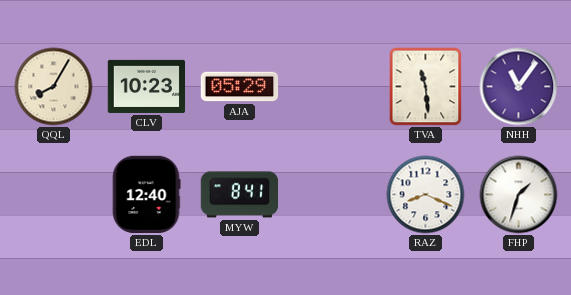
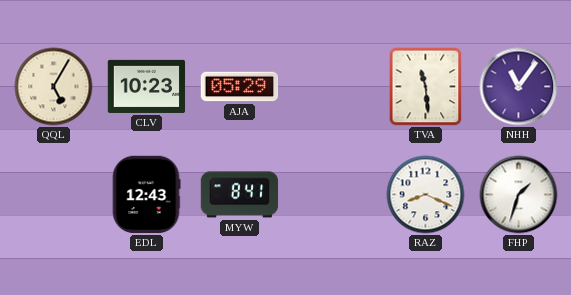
QQL: 8:05 -> 5:05 (54, 87)
EDL: 12:40 -> 12:43 (146, 195)
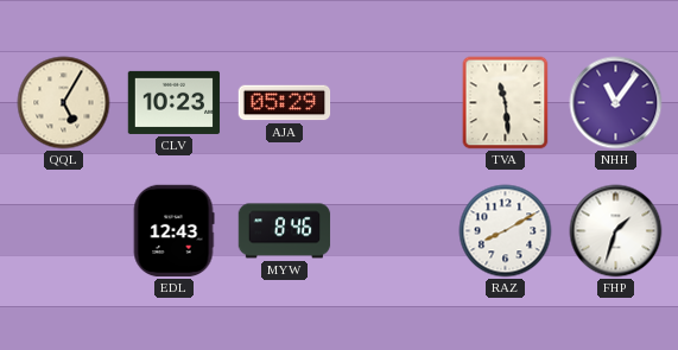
MYW: 8:41 -> 8:46 (285, 231)
RAZ: 8:19 -> 8:10 (506, 231)
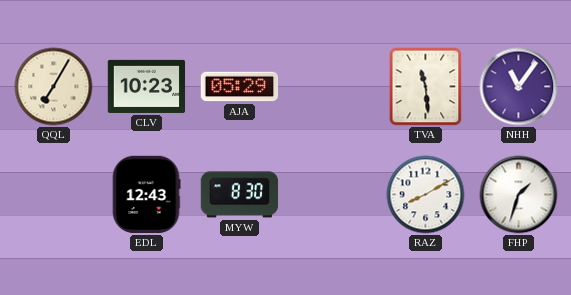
QQL: 5:05 -> 7:05 (54, 87)
MYW: 8:46 -> 8:30 (240, 195)
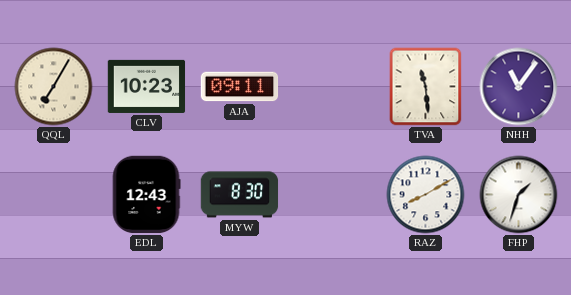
AJA: 05:29 -> 09:11 (240, 87)
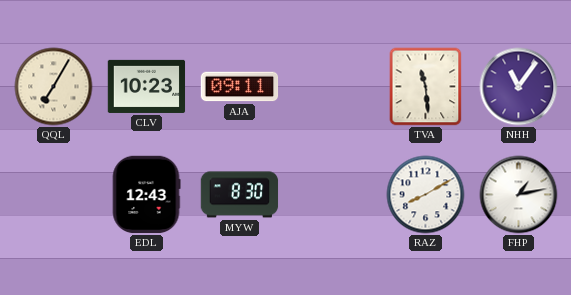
FHP: 1:33 -> 1:13 (519, 195)
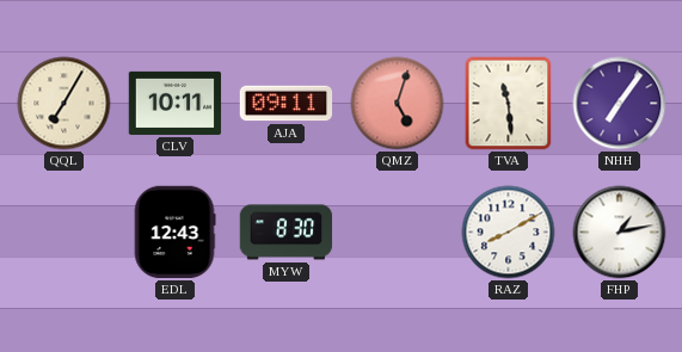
CLV: 10:23 -> 10:11 (176, 103)
QMZ: none -> 5:03 (398, 104)
NHH: 11:06 -> 7:06 (620, 104)
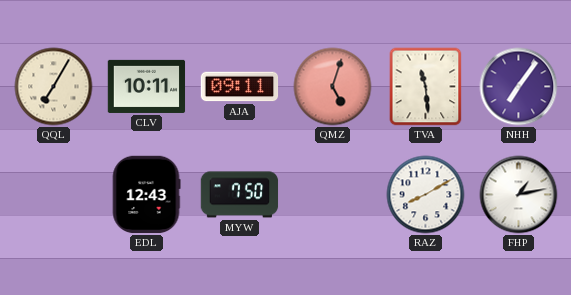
MYW: 8:30 -> 7:50 (240, 195)
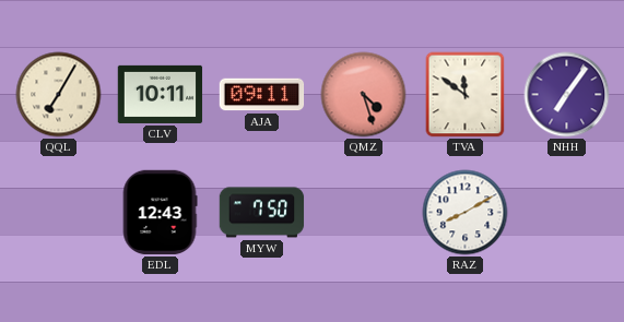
QMZ: 5:03 -> 4:27 (364, 95)
TVA: 11:29 -> 11:51 (466, 95)
FHP: 1:13 -> none (519, 195)
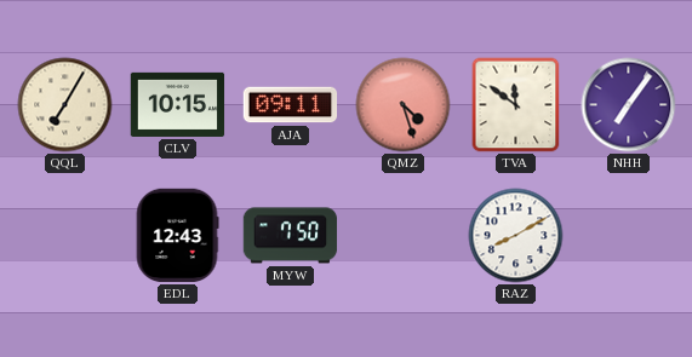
CLV: 10:11 -> 10:15 (178, 104)
